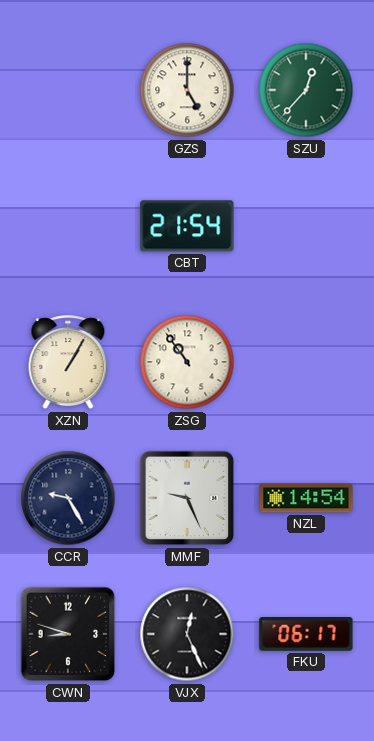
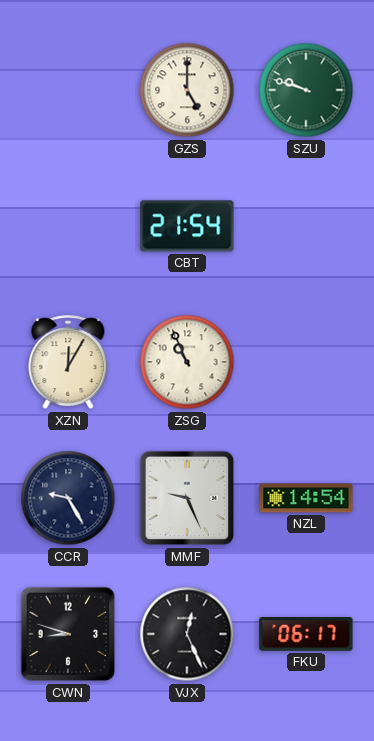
SZU: 12:37 -> 9:48 (306, 90)
XZN: 1:05 -> 12:05 (68, 363)
ZSG: 10:54 -> 10:56 (187, 362)
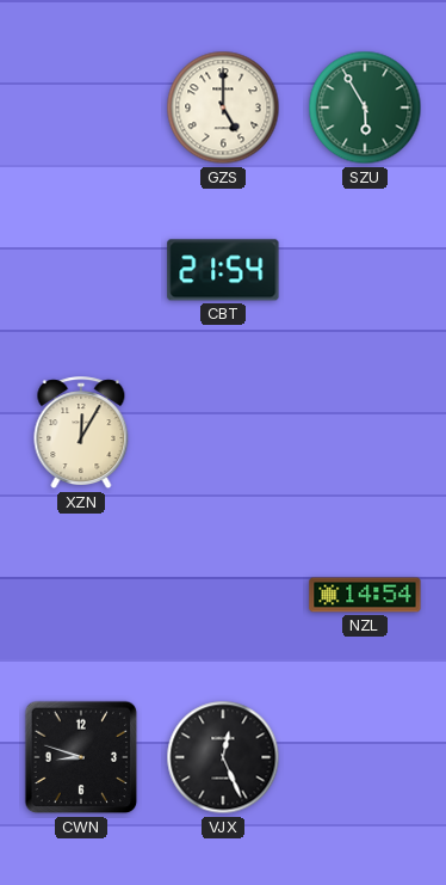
SZU: 9:48 -> 5:55 (365, 107)
ZSG: 10:56 -> none (187, 362)
CCR: 9:25 -> none (68, 498)
MMF: 9:26 -> none (187, 498)
FKU: 06:17 -> none (306, 635)
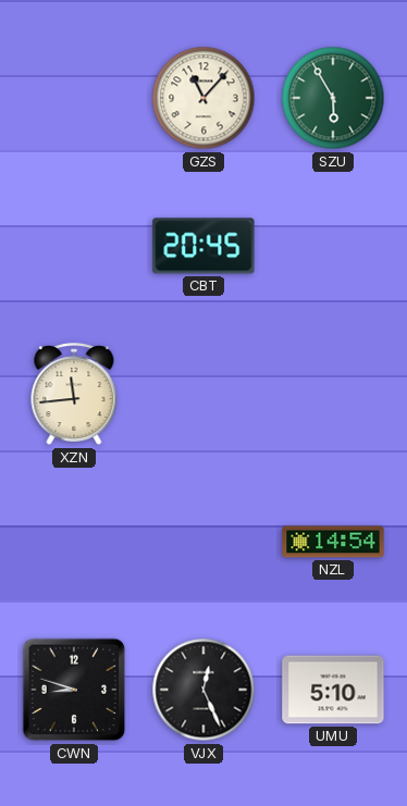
GZS: 5:00 -> 11:07 (203, 98)
CBT: 21:54 -> 20:45 (203, 246)
XZN: 12:05 -> 11:44 (74, 395)
UMU: none -> 5:10 (333, 690)
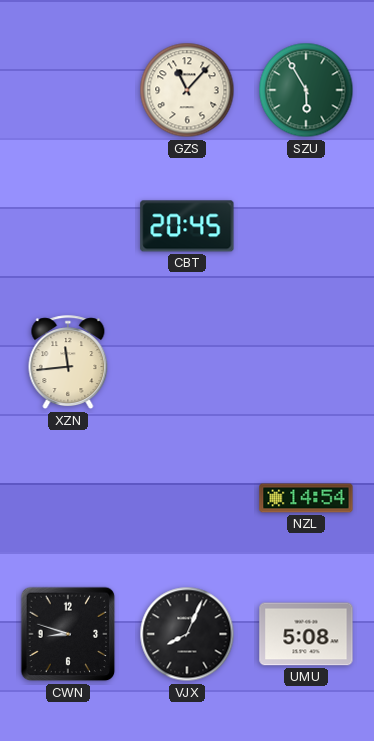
VJX: 12:26 -> 8:04 (187, 634)
UMU: 5:10 -> 5:08 (306, 634)
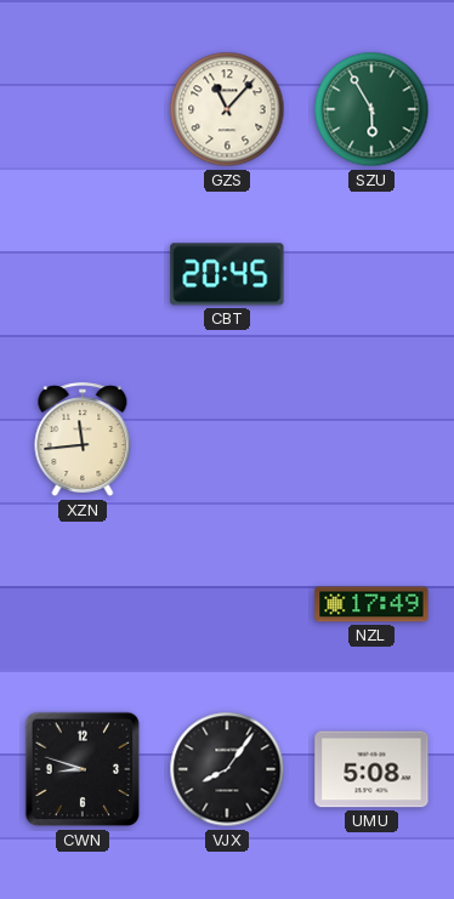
NZL: 14:54 -> 17:49 (371, 604)
VJX: 8:04 -> 8:06 (227, 769)
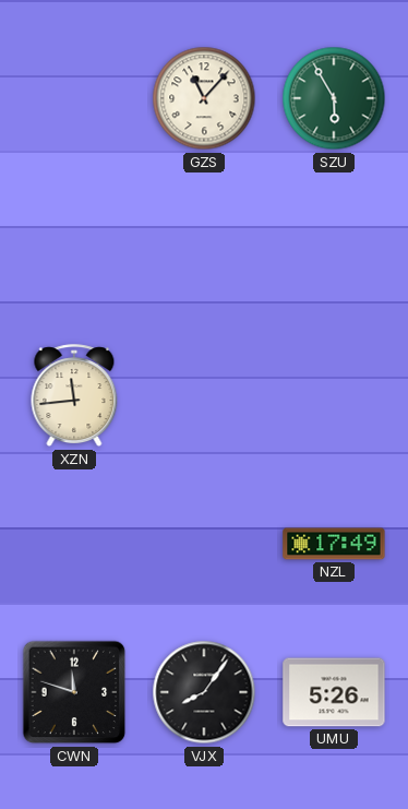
CBT: 20:45 -> none (227, 274)
CWN: 8:48 -> 11:48 (74, 692)
UMU: 5:08 -> 5:26 (334, 692)
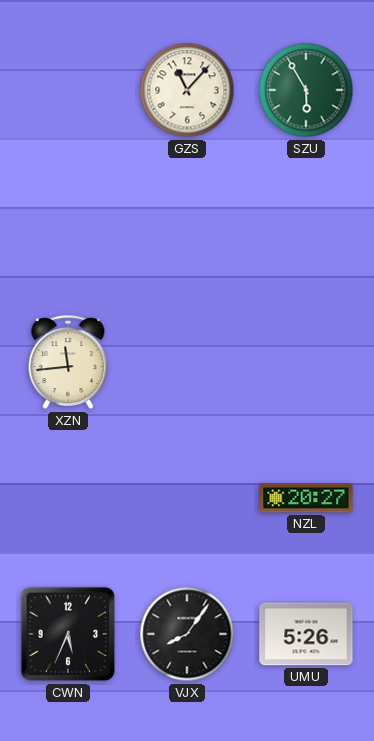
NZL: 17:49 -> 20:27 (306, 498)
CWN: 11:48 -> 5:34 (68, 634)
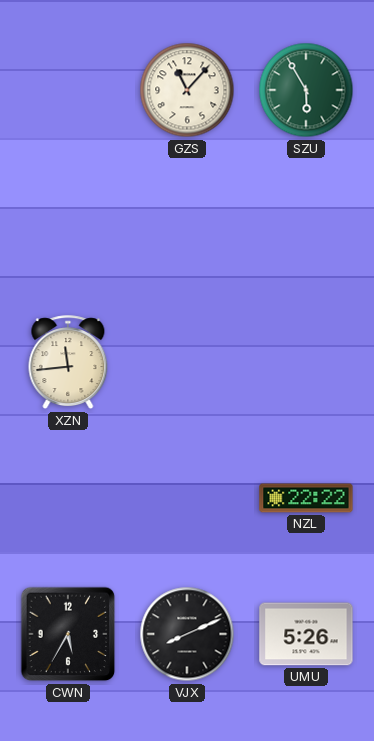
NZL: 20:27 -> 22:22 (306, 498)
CWN: 5:34 -> 5:35 (68, 634)
VJX: 8:06 -> 8:11 (187, 634)
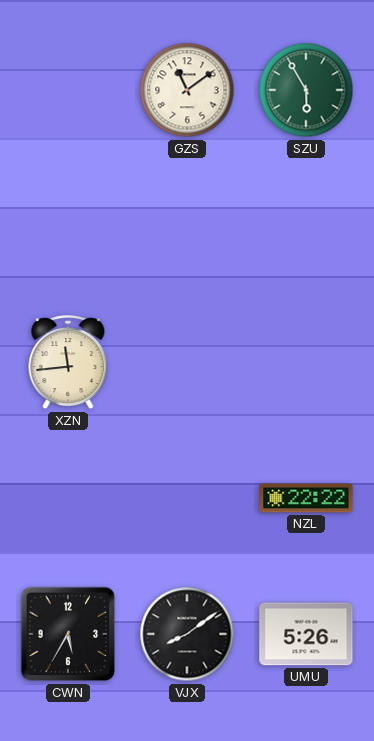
GZS: 11:07 -> 11:09 (187, 90)
VJX: 8:11 -> 8:09 (187, 634)
